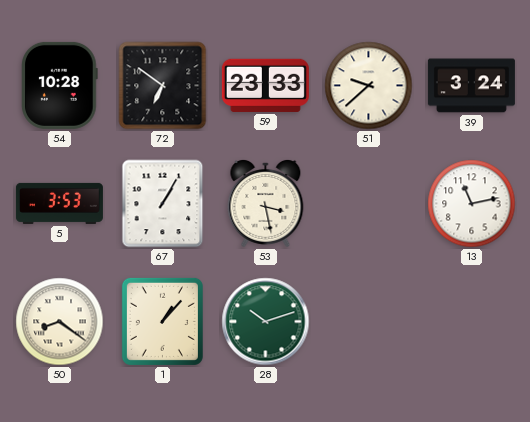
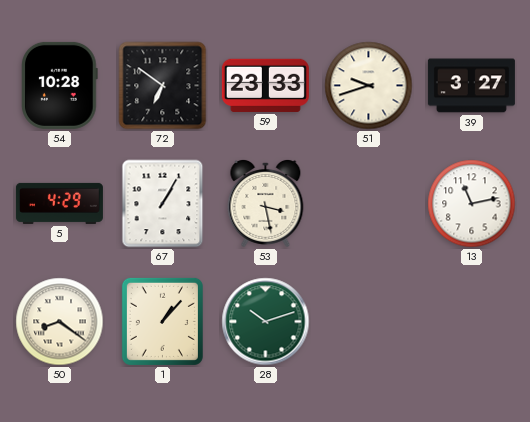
51: 9:38 -> 9:42 (369, 86)
39: 3:24 -> 3:27 (471, 86)
5: 3:53 -> 4:29 (59, 203)
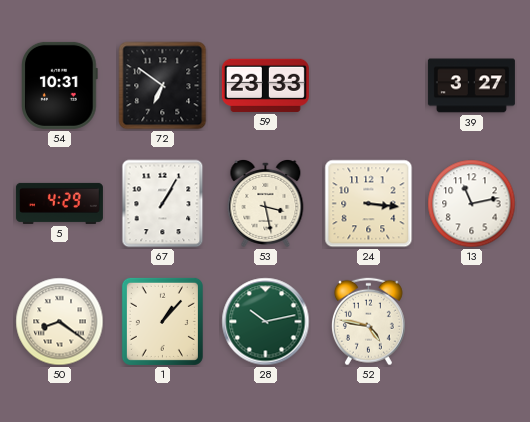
54: 10:28 -> 10:31 (60, 85)
51: 9:42 -> none (369, 86)
24: none -> 3:16 (369, 204)
28: 10:12 -> 10:13 (266, 322)
52: none -> 4:47 (368, 322)
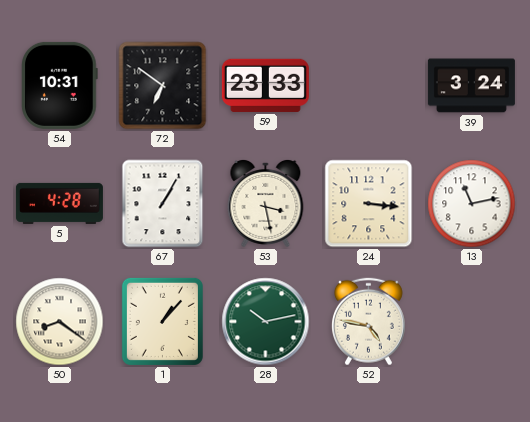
39: 3:27 -> 3:24 (471, 86)
5: 4:29 -> 4:28 (59, 203)
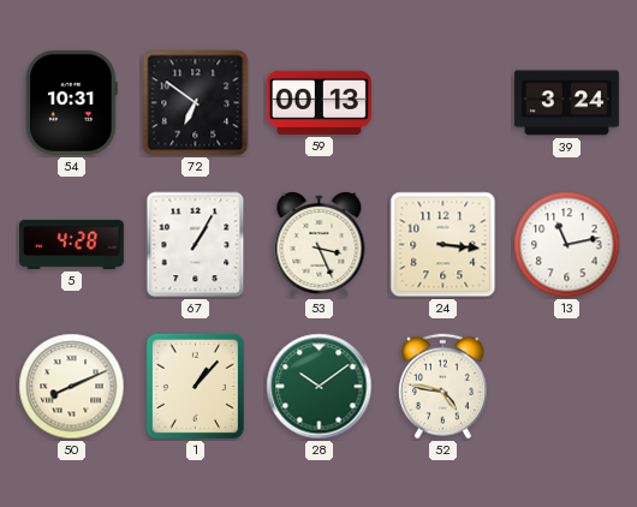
59: 23:33 -> 00:13 (318, 102)
53: 3:28 -> 3:26 (320, 244)
50: 8:21 -> 8:11 (72, 387)
28: 10:13 -> 10:09 (320, 387)
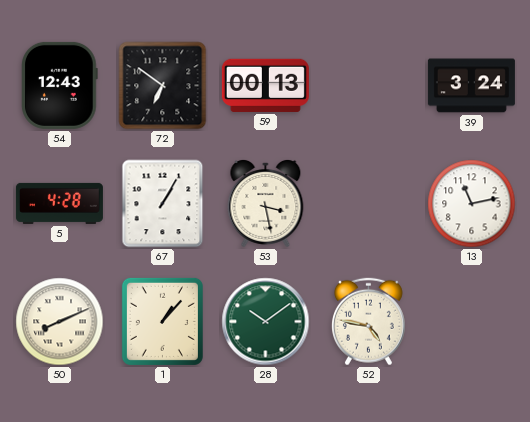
54: 10:31 -> 12:43 (60, 85)
53: 3:26 -> 3:28 (266, 203)
24: 3:16 -> none (443, 245)
